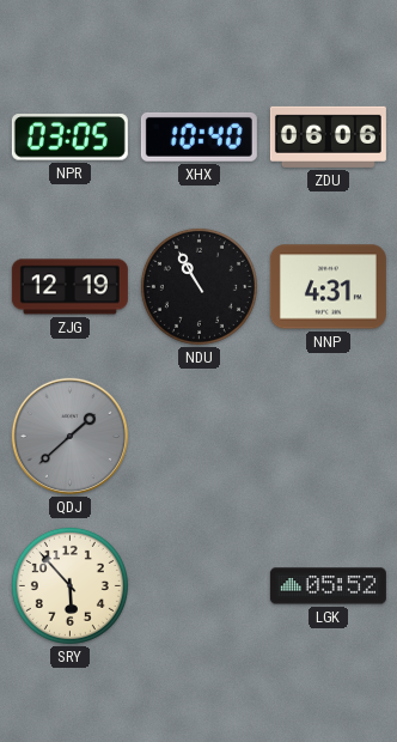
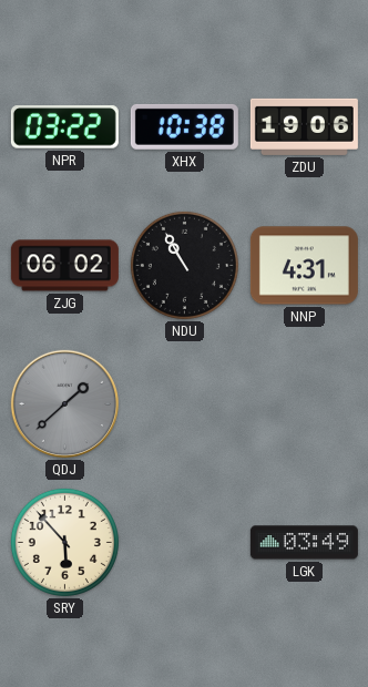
NPR: 03:05 -> 03:22 (64, 127)
XHX: 10:40 -> 10:38 (184, 126)
ZDU: 06:06 -> 19:06 (304, 126)
ZJG: 12:19 -> 06:02 (64, 266)
LGK: 05:52 -> 03:49 (304, 543)
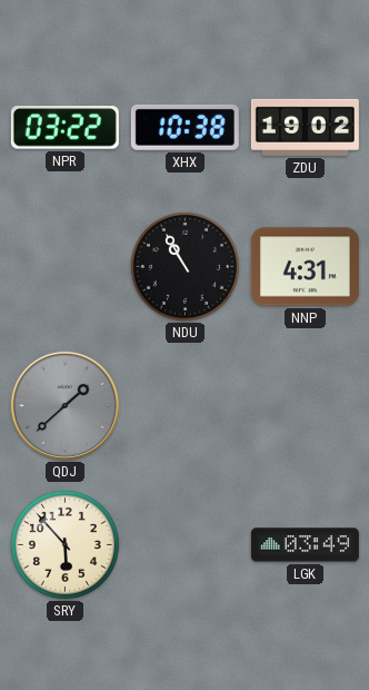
ZDU: 19:06 -> 19:02 (305, 127)
ZJG: 06:02 -> none (64, 266)
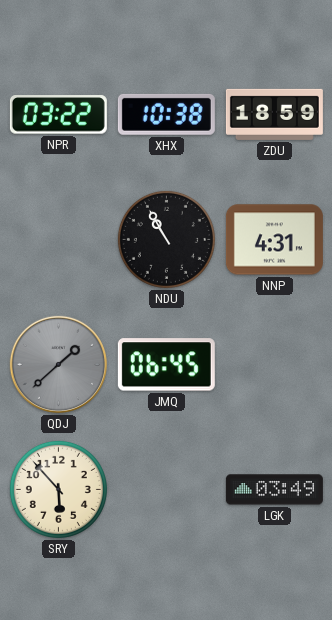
ZDU: 19:02 -> 18:59 (274, 114)
JMQ: none -> 06:45 (166, 365)
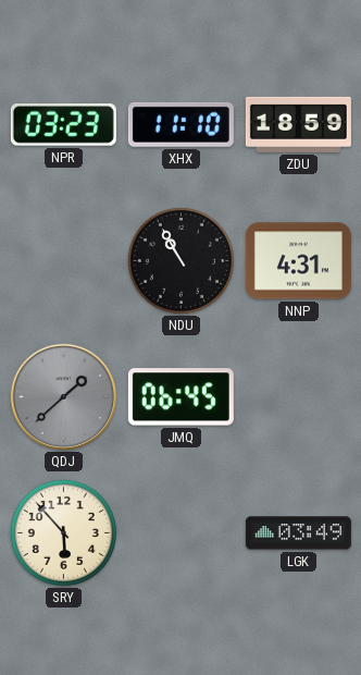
NPR: 03:22 -> 03:23 (63, 125)
XHX: 10:38 -> 11:10 (180, 124)
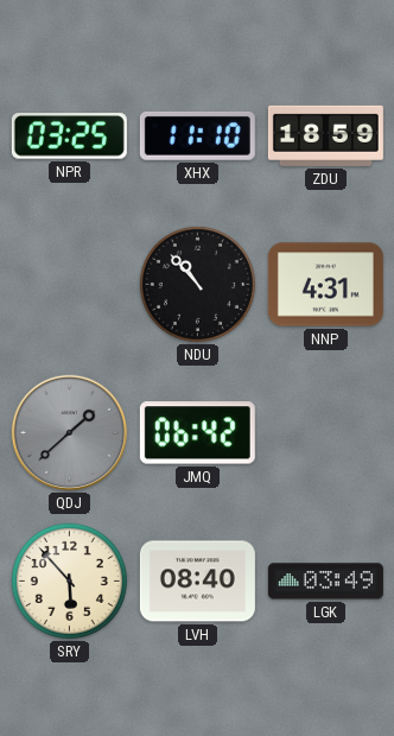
NPR: 03:23 -> 03:25 (69, 137)
NDU: 10:55 -> 10:53 (197, 284)
JMQ: 06:45 -> 06:42 (197, 433)
LVH: none -> 08:40 (197, 582)
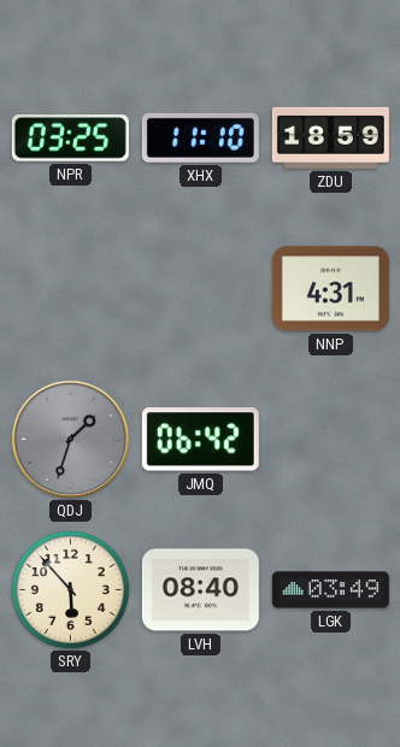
NDU: 10:53 -> none (197, 284)
QDJ: 1:38 -> 1:33 (70, 439)
